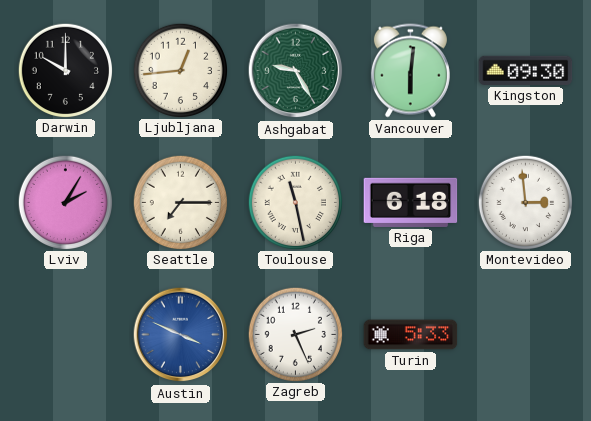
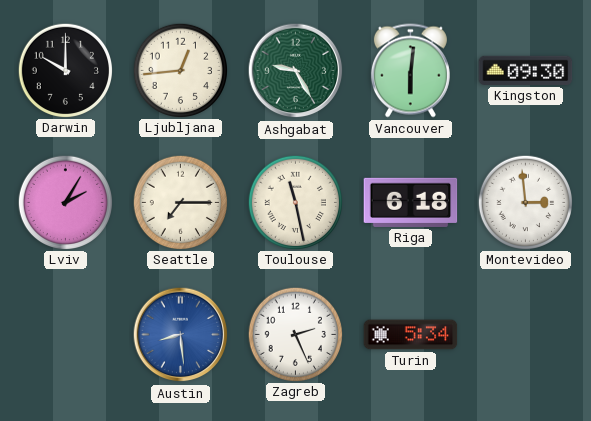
Austin: 3:49 -> 8:29 (181, 335)
Turin: 5:33 -> 5:34 (411, 335)
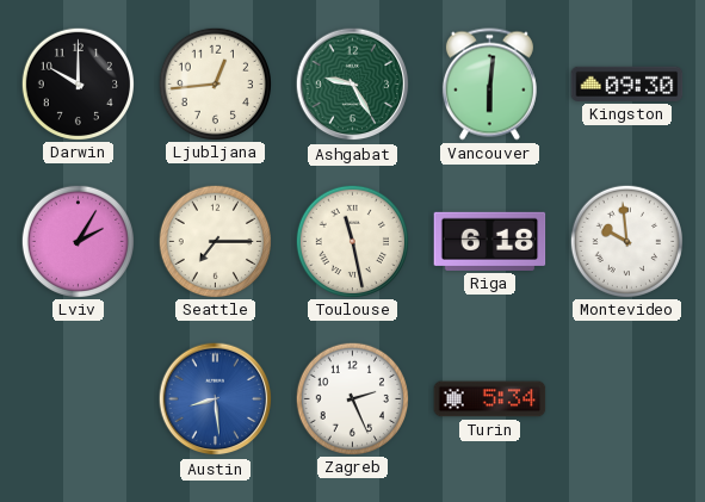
Montevideo: 2:59 -> 9:59 (626, 241)
